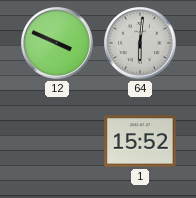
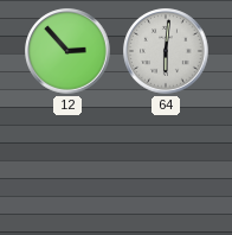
12: 3:49 -> 2:53 (67, 51)
1: 15:52 -> none (140, 141)
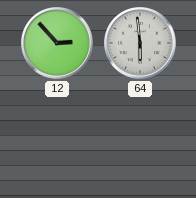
64: 6:01 -> 5:59 (140, 43)
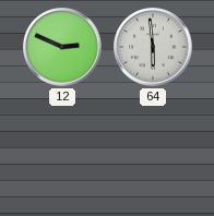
12: 2:53 -> 2:49 (62, 47)
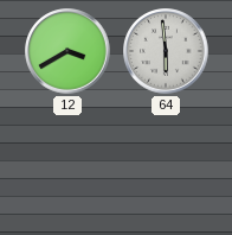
12: 2:49 -> 3:40 (67, 51)
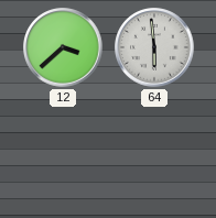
12: 3:40 -> 3:38 (63, 47)
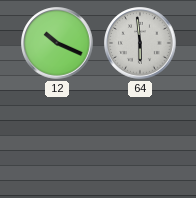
12: 3:38 -> 10:19 (57, 43)
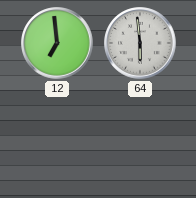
12: 10:19 -> 6:59 (57, 43)
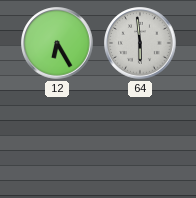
12: 6:59 -> 6:25 (57, 43)
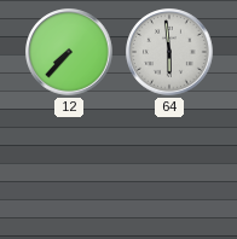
12: 6:25 -> 7:37 (69, 52)
